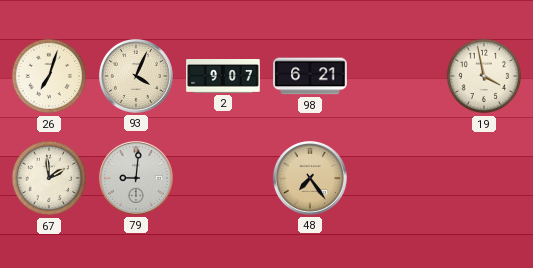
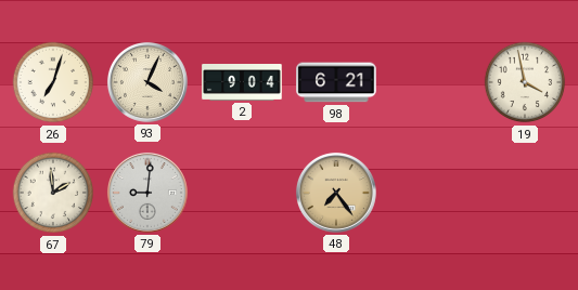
2: 9:07 -> 9:04 (242, 83)
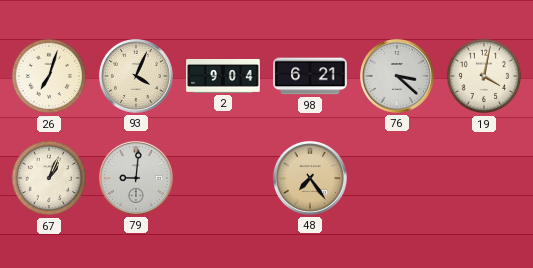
76: none -> 3:22 (397, 76)
19: 3:58 -> 4:02 (484, 76)
67: 1:59 -> 1:04 (49, 178)
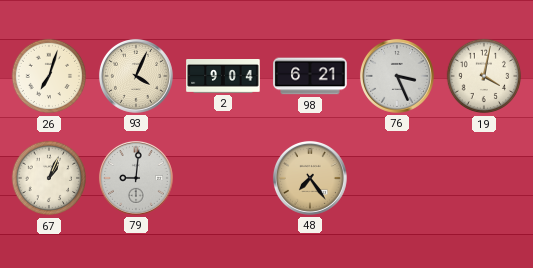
76: 3:22 -> 3:26 (397, 76)
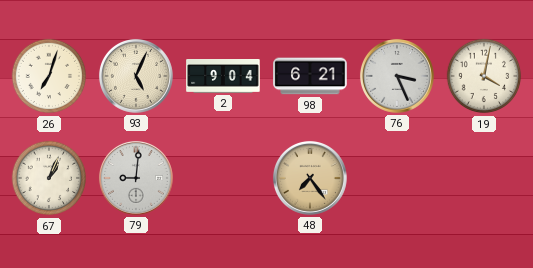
93: 4:04 -> 5:04 (136, 76)
